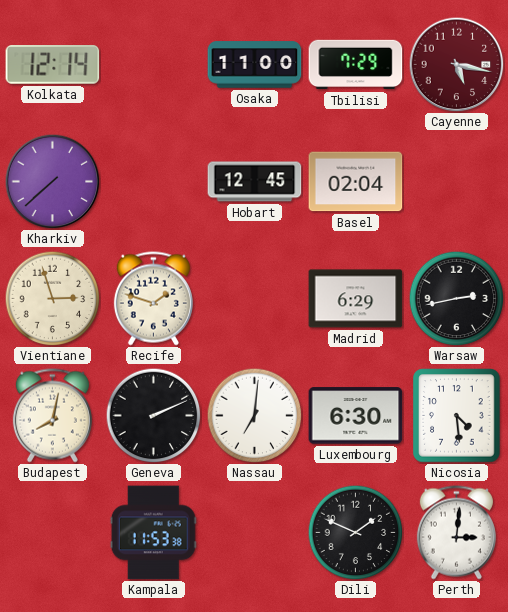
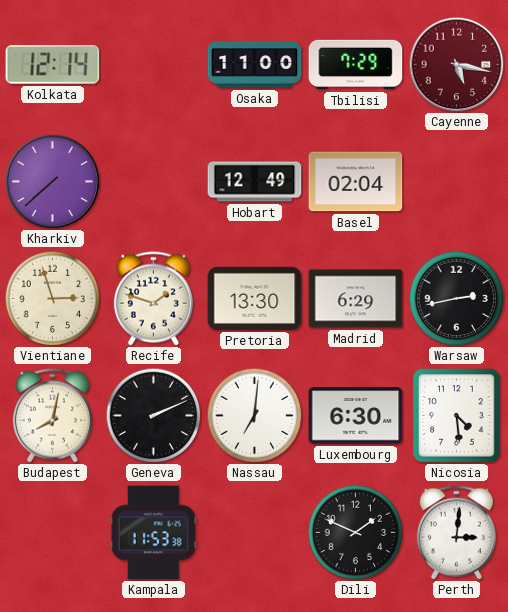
Hobart: 12:45 -> 12:49 (255, 182)
Pretoria: none -> 13:30 (255, 298)
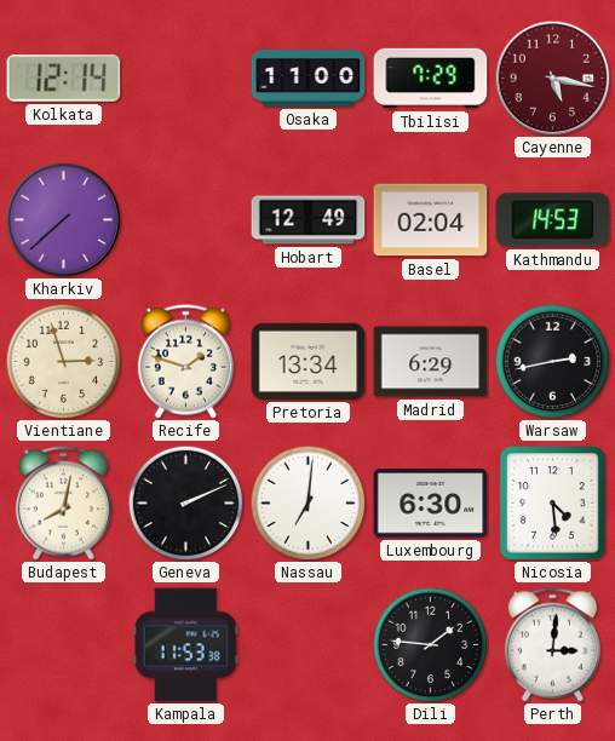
Kathmandu: none -> 14:53 (553, 220)
Pretoria: 13:30 -> 13:34 (309, 361)
Dili: 1:49 -> 1:46 (430, 644)
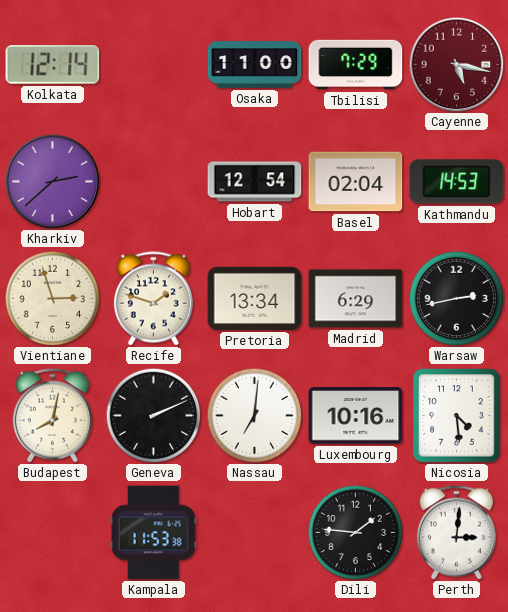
Kharkiv: 7:38 -> 2:38 (52, 181)
Hobart: 12:49 -> 12:54 (255, 182)
Luxembourg: 6:30 -> 10:16 (356, 416)
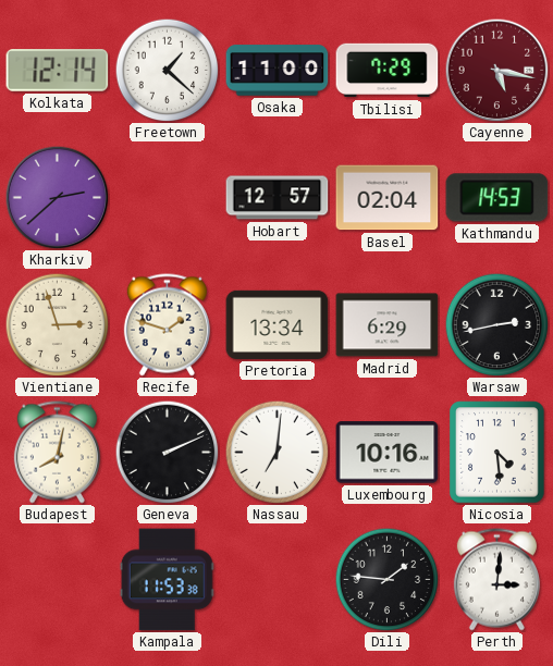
Freetown: none -> 1:22 (167, 70)
Hobart: 12:54 -> 12:57 (278, 198)
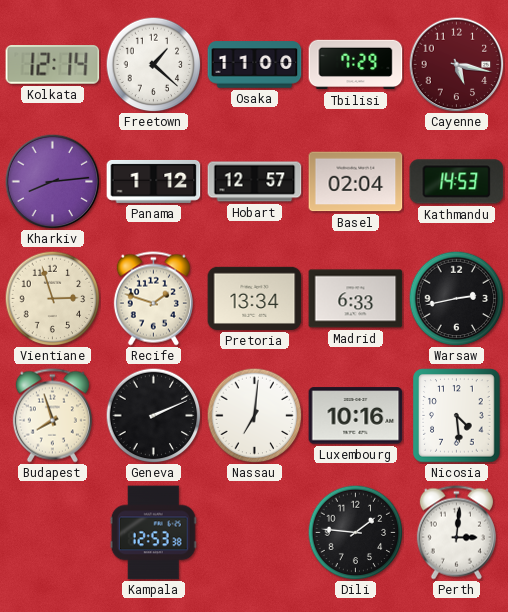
Kharkiv: 2:38 -> 8:14 (52, 181)
Panama: none -> 1:12 (154, 181)
Madrid: 6:29 -> 6:33 (356, 299)
Budapest: 8:02 -> 7:57 (52, 416)
Kampala: 11:53 -> 12:53 (153, 533)
